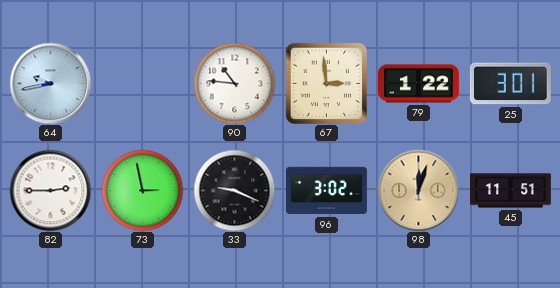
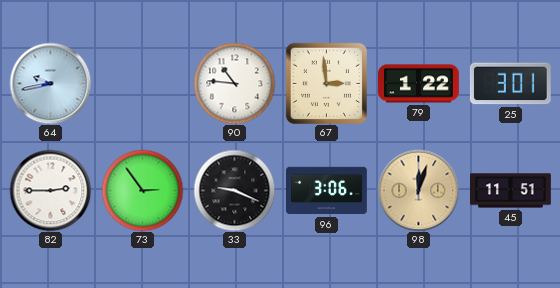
73: 2:58 -> 2:54 (142, 190)
96: 3:02 -> 3:06 (327, 191)
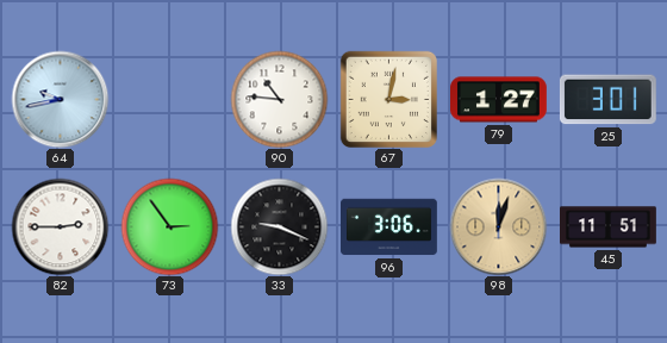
67: 2:59 -> 3:02 (388, 99)
79: 1:22 -> 1:27 (499, 100)
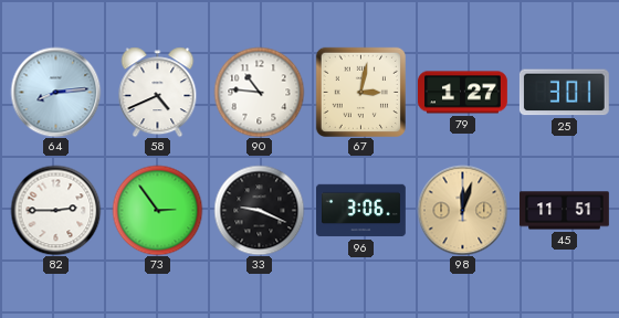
64: 9:43 -> 8:14 (55, 92)
58: none -> 4:41 (158, 92)
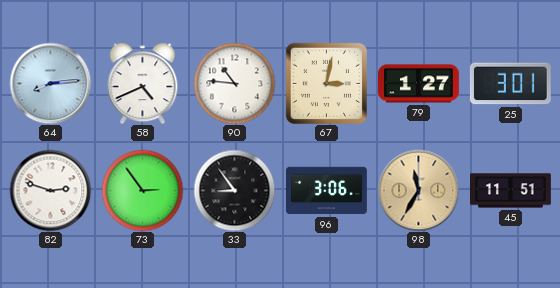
82: 2:45 -> 2:48 (50, 190)
33: 9:19 -> 8:54 (234, 190)
98: 12:03 -> 11:35 (418, 190)
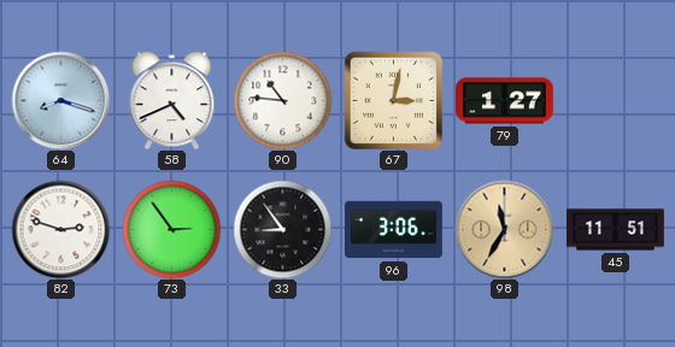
64: 8:14 -> 8:18 (60, 100)
25: 3:01 -> none (510, 84)
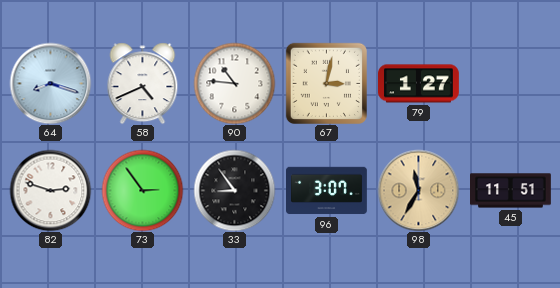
96: 3:06 -> 3:07 (327, 191)
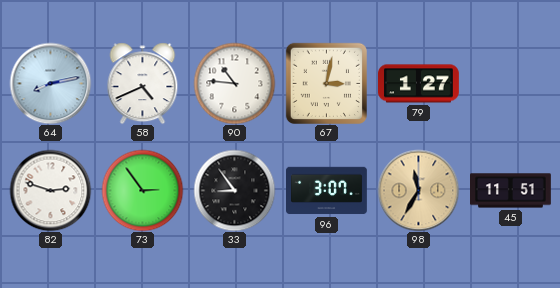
64: 8:18 -> 8:13 (50, 83)
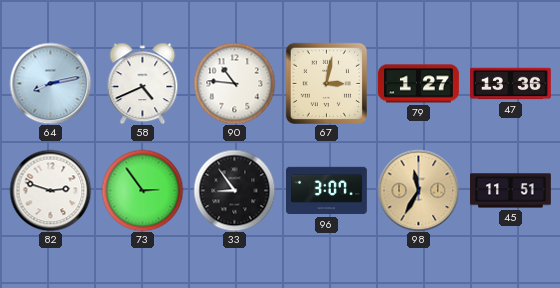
47: none -> 13:36 (511, 84)
